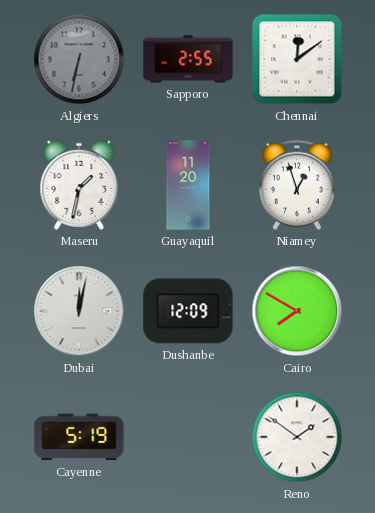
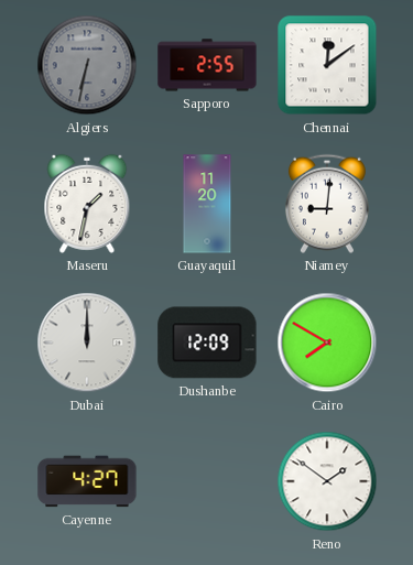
Niamey: 12:57 -> 9:01 (327, 204)
Dubai: 12:02 -> 12:00 (87, 343)
Cayenne: 5:19 -> 4:27 (87, 481)
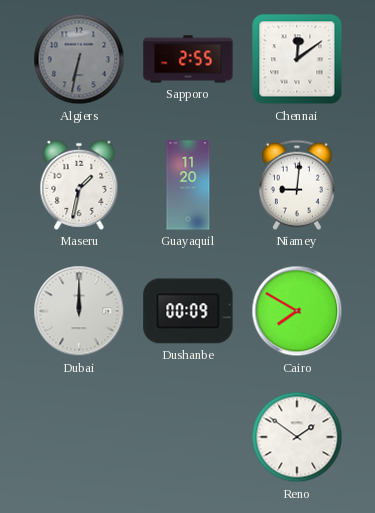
Dushanbe: 12:09 -> 00:09 (188, 311)
Cayenne: 4:27 -> none (87, 481)
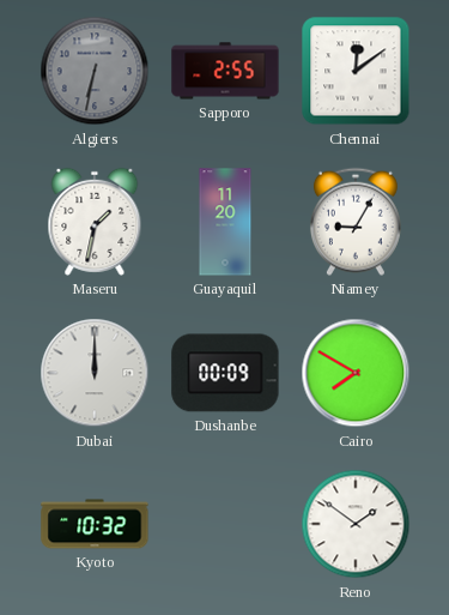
Niamey: 9:01 -> 9:05 (356, 222)
Kyoto: none -> 10:32 (95, 524)
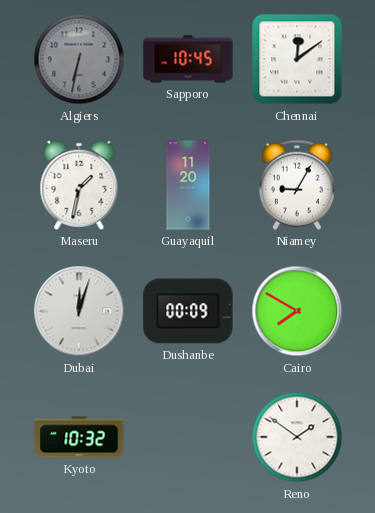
Sapporo: 2:55 -> 10:45 (188, 59)
Dubai: 12:00 -> 12:03 (79, 311)
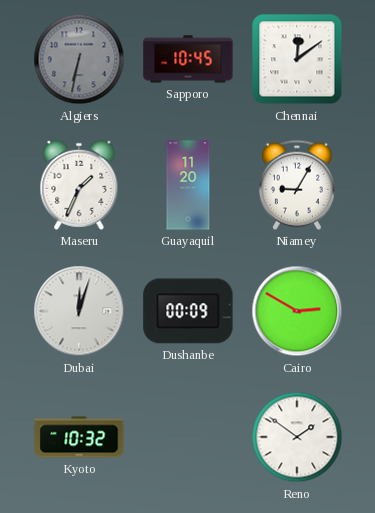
Maseru: 1:32 -> 1:34 (79, 185)
Cairo: 7:50 -> 2:50 (297, 311)
